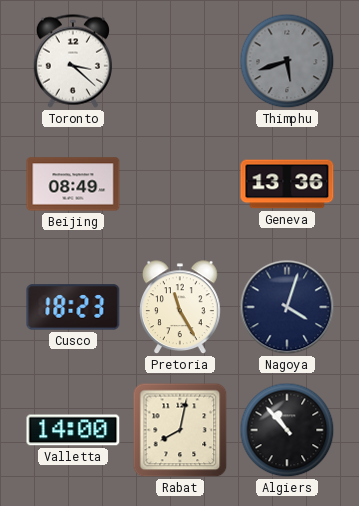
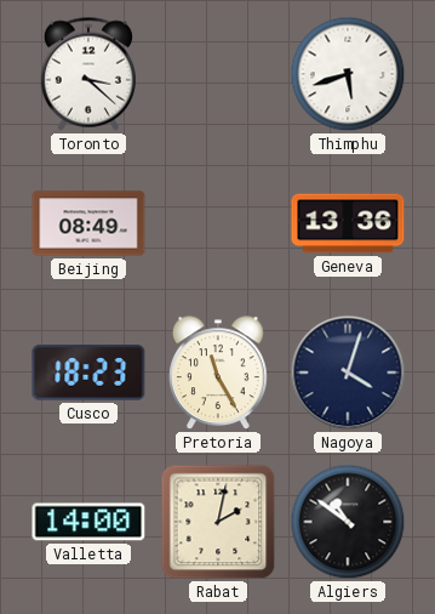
Thimphu dial: grey -> white (348, 74)
Rabat: 8:02 -> 2:02 (218, 522)
Algiers: 10:53 -> 10:51 (348, 522)
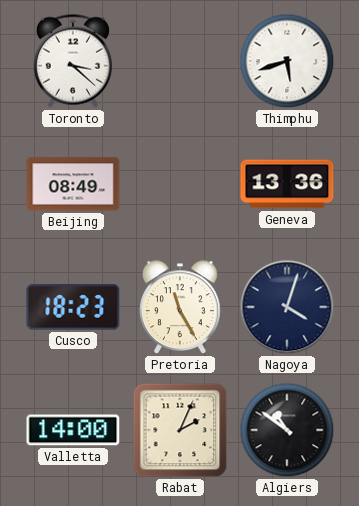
Rabat: 2:02 -> 2:04 (180, 430)
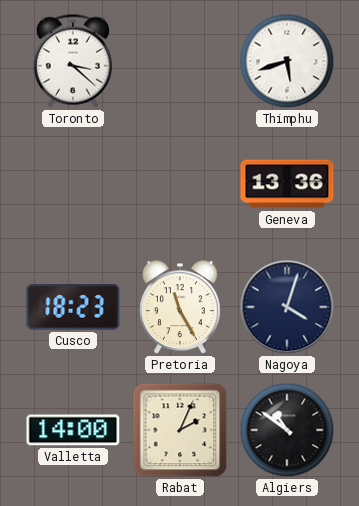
Beijing: 08:49 -> none (73, 184)
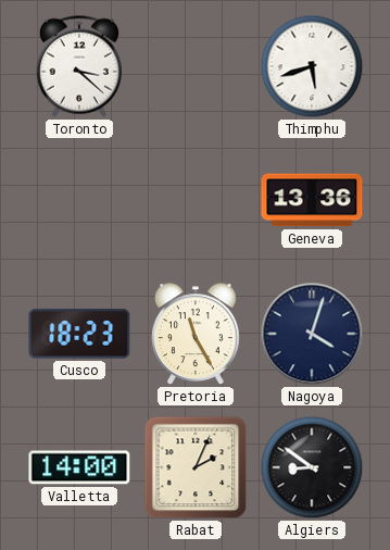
Algiers: 10:51 -> 8:51 (312, 467)
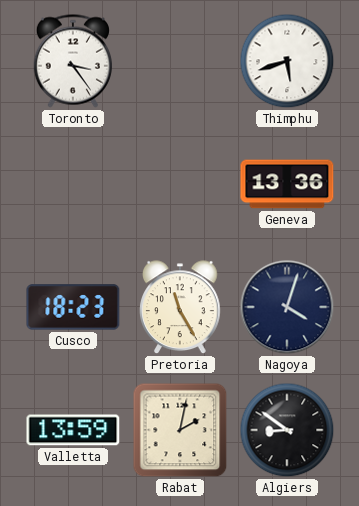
Toronto: 3:22 -> 3:24 (73, 61)
Valletta: 14:00 -> 13:59 (73, 430)
Rabat: 2:04 -> 2:02 (180, 430)
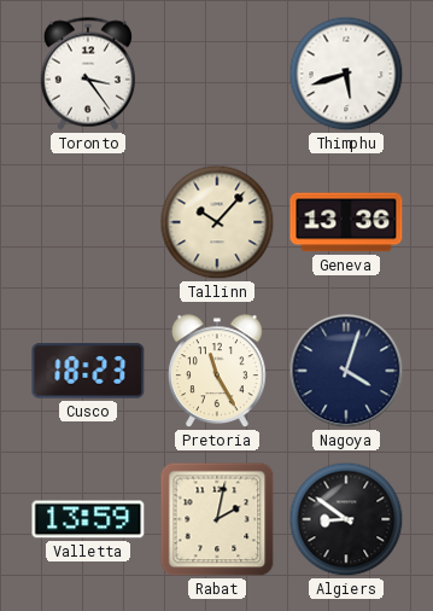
Tallinn: none -> 10:07 (217, 222)
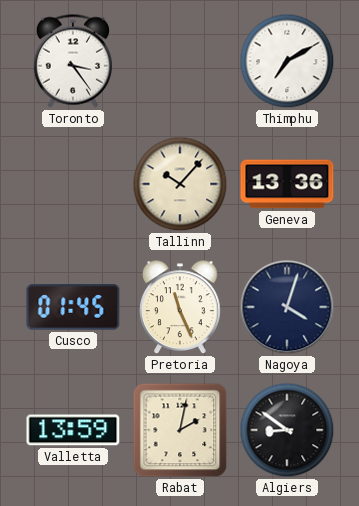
Thimphu: 5:42 -> 7:10 (287, 61)
Cusco: 18:23 -> 01:45 (73, 307)
Pretoria: 11:25 -> 11:26 (181, 308)
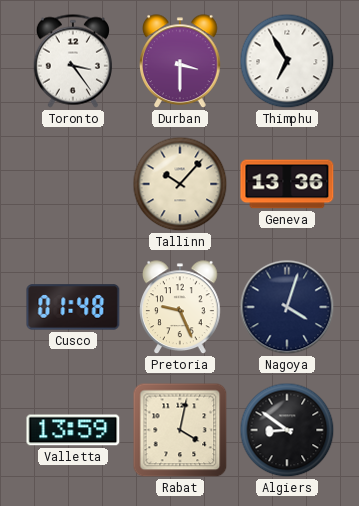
Durban: none -> 3:30 (181, 62)
Thimphu: 7:10 -> 6:55 (287, 61)
Cusco: 01:45 -> 01:48 (73, 307)
Pretoria: 11:26 -> 9:26 (181, 308)
Rabat: 2:02 -> 4:02 (180, 430)
